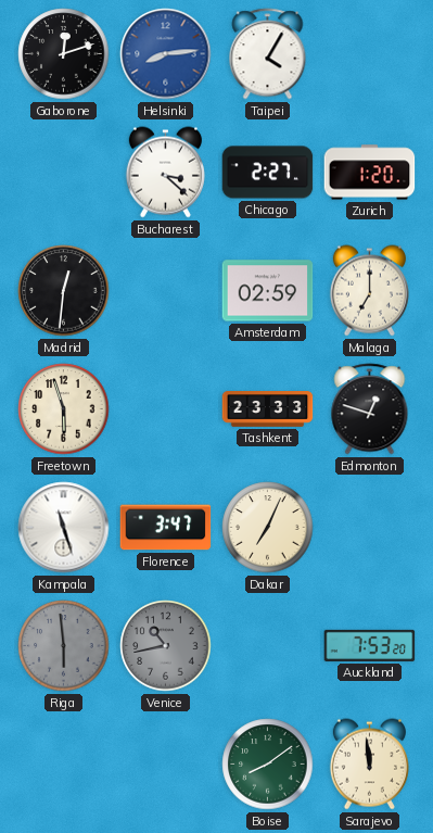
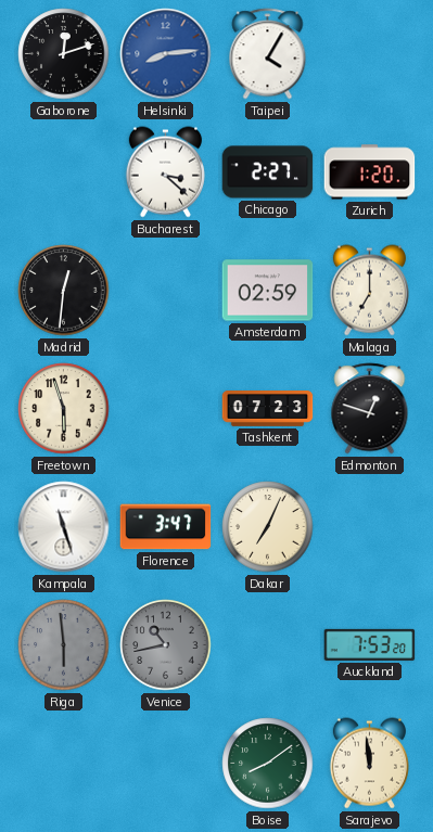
Tashkent: 23:33 -> 07:23 (268, 409)
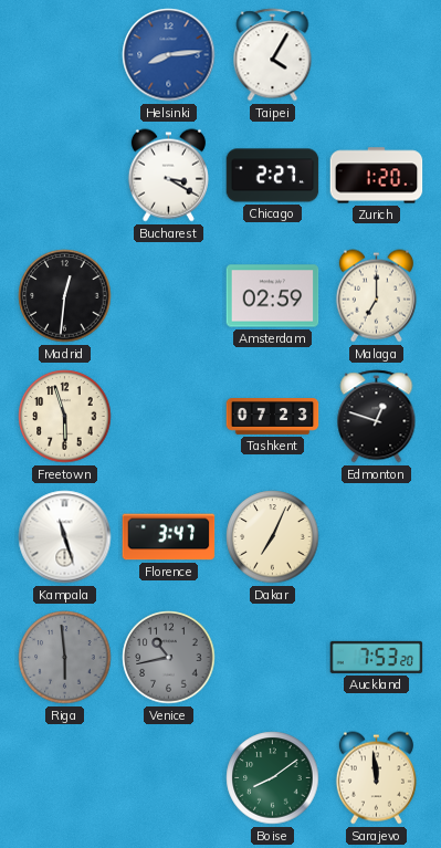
Gaborone: 12:12 -> none (64, 54)
Bucharest: 3:22 -> 3:20 (168, 176)
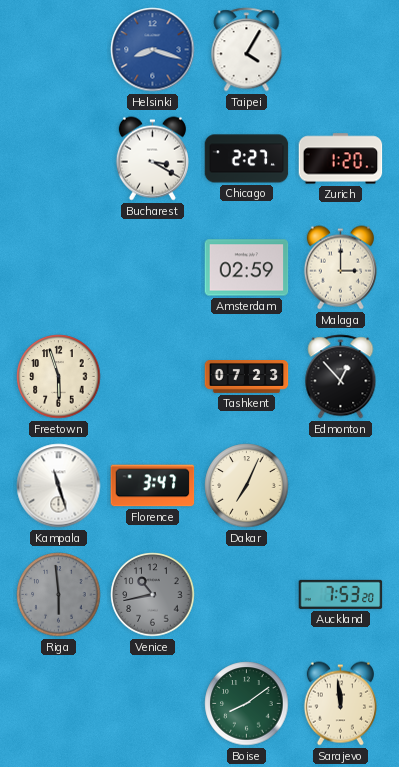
Helsinki: 8:14 -> 8:18 (153, 50)
Madrid: 12:31 -> none (65, 296)
Malaga: 7:00 -> 3:00 (340, 268)
Edmonton: 12:48 -> 12:53 (341, 377)
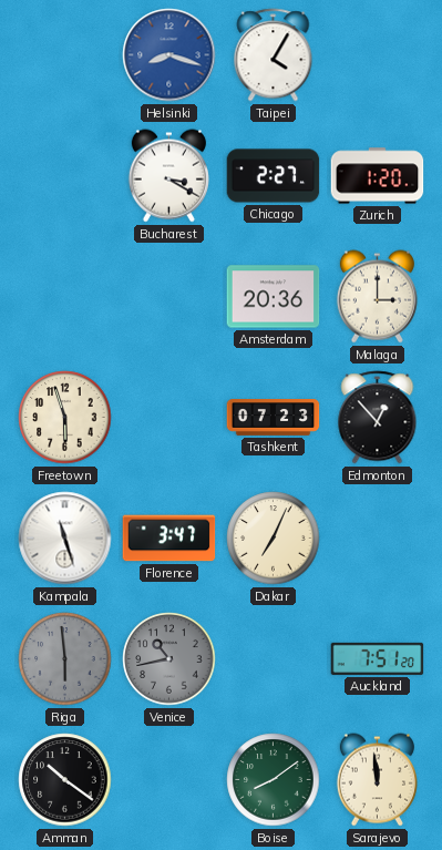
Amsterdam: 02:59 -> 20:36 (274, 297)
Auckland: 7:53 -> 7:51 (378, 658)
Amman: none -> 10:21 (65, 780)
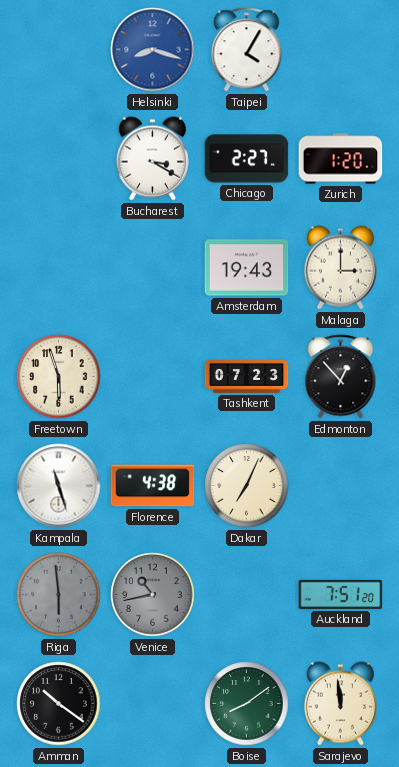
Amsterdam: 20:36 -> 19:43 (247, 268)
Florence: 3:47 -> 4:38 (153, 486)
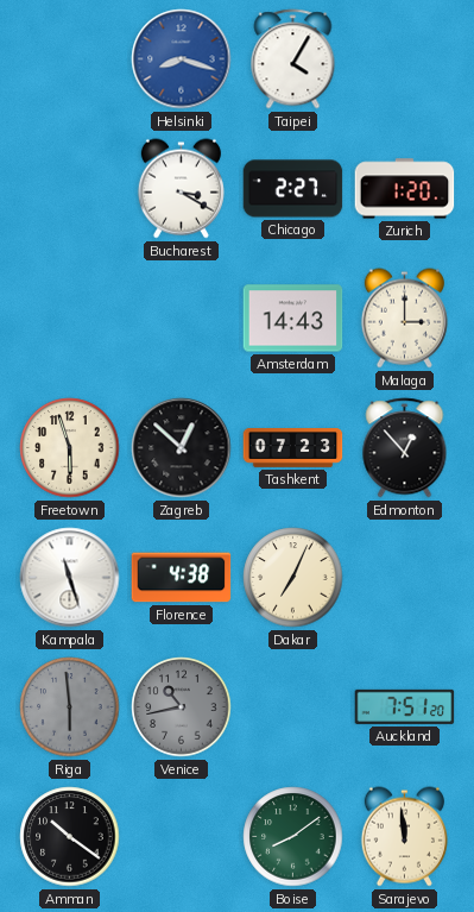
Amsterdam: 19:43 -> 14:43 (293, 319)
Zagreb: none -> 12:52 (182, 448)
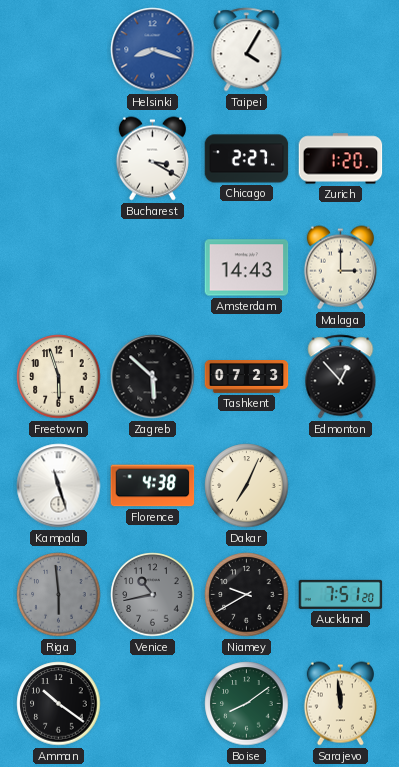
Zagreb: 12:52 -> 5:52 (153, 377)
Niamey: none -> 9:40 (247, 595)
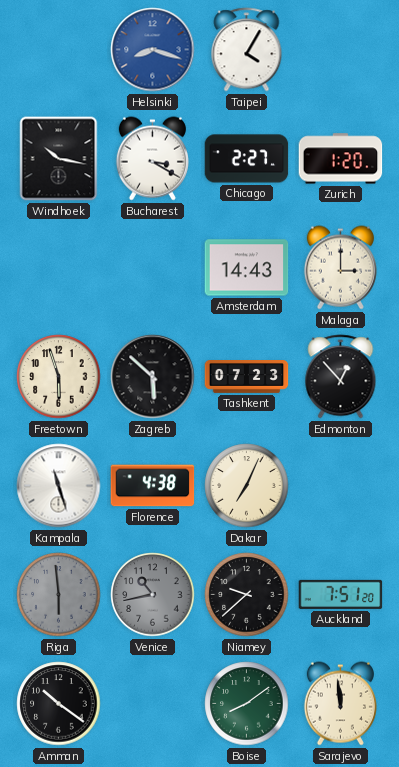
Windhoek: none -> 10:17 (59, 159)
Niamey: 9:40 -> 9:38 (247, 595)
